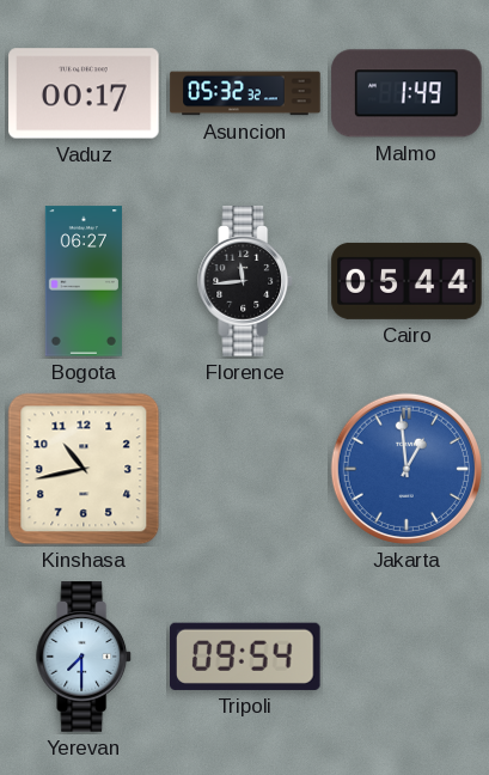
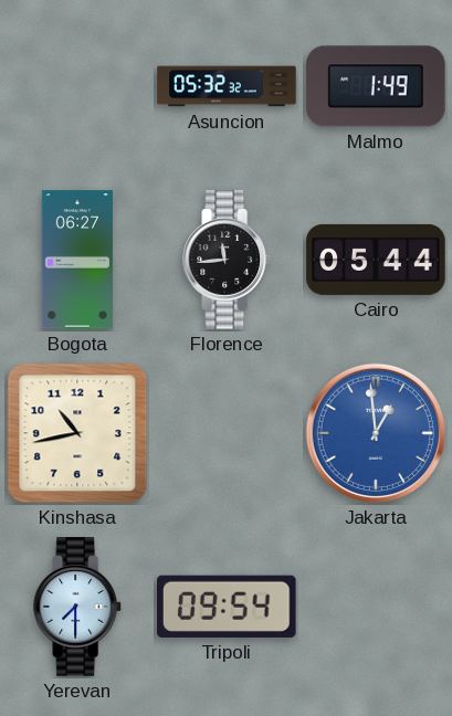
Vaduz: 00:17 -> none (84, 93)
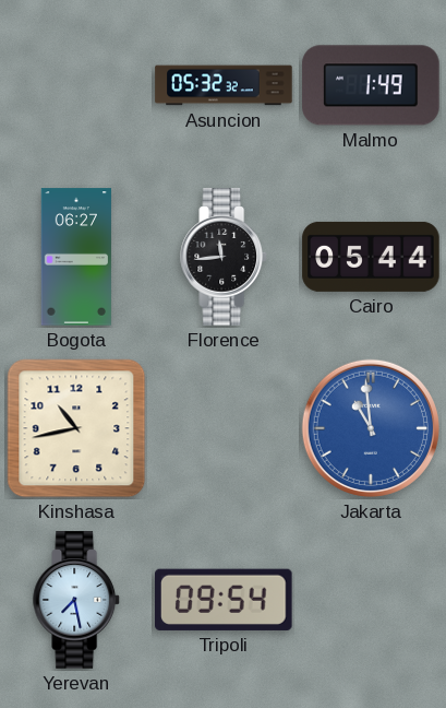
Jakarta: 12:59 -> 10:59 (371, 428)
Yerevan: 7:30 -> 7:28 (77, 600)
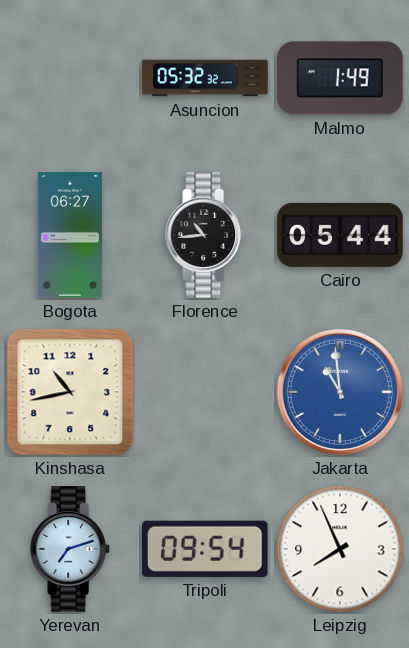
Florence: 11:44 -> 10:44 (206, 235)
Yerevan: 7:28 -> 7:12 (71, 549)
Leipzig: none -> 7:56 (340, 549)
